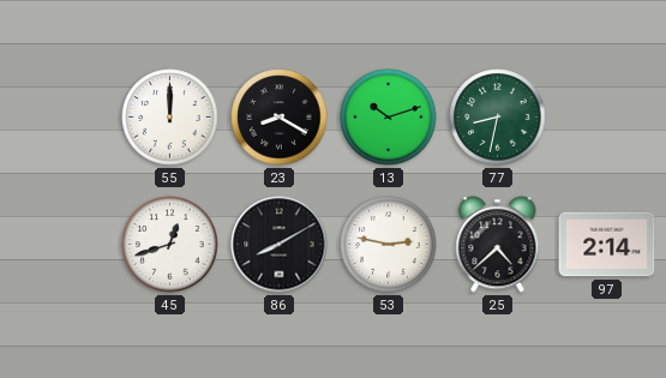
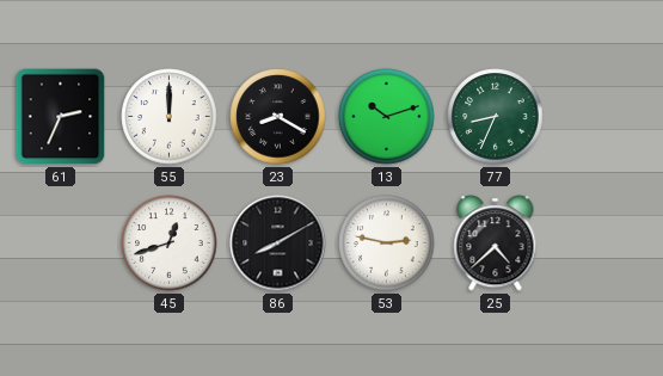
61: none -> 2:34 (61, 117)
77: 8:32 -> 8:34 (496, 117)
97: 2:14 -> none (607, 245)
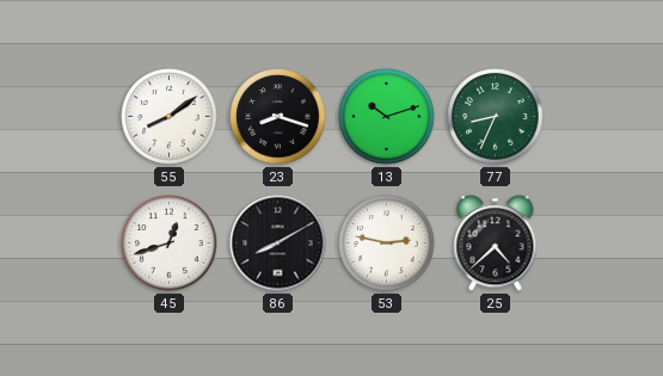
61: 2:34 -> none (61, 117)
55: 12:00 -> 8:09 (170, 117)
23: 8:20 -> 8:18 (278, 117)
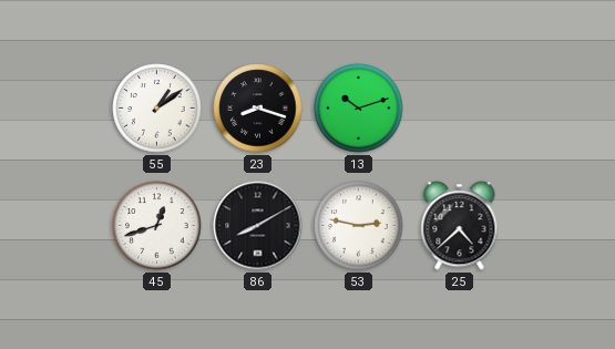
55: 8:09 -> 1:09 (157, 109)
77: 8:34 -> none (496, 117)
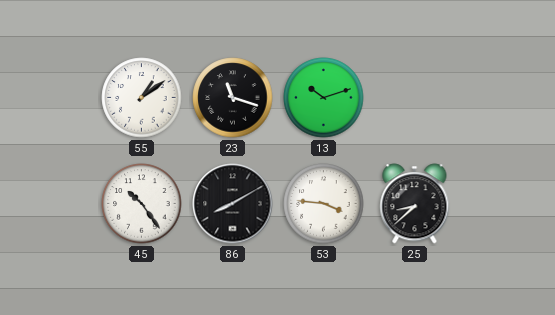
23: 8:18 -> 11:18 (233, 98)
45: 12:42 -> 10:24 (142, 204)
53: 2:47 -> 3:46 (324, 204)
25: 4:38 -> 8:38 (415, 204)
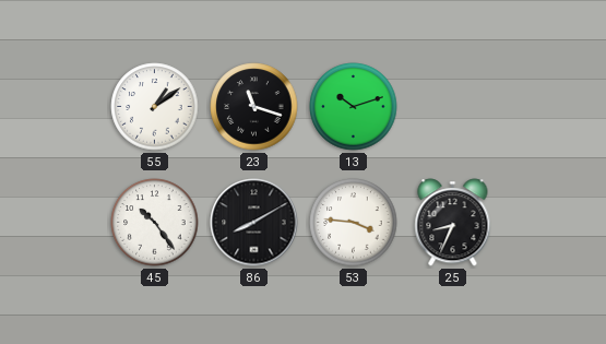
25: 8:38 -> 8:34 (453, 223)
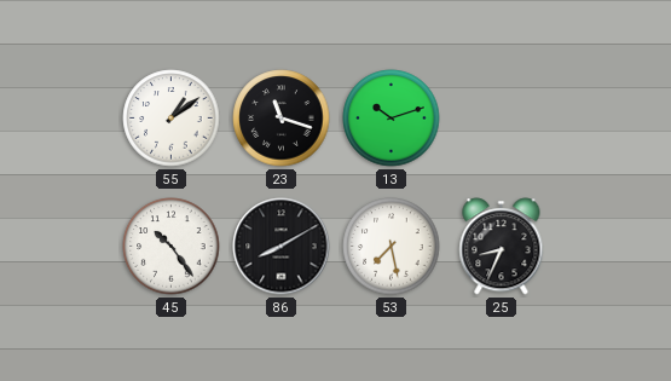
53: 3:46 -> 7:28 (392, 247)
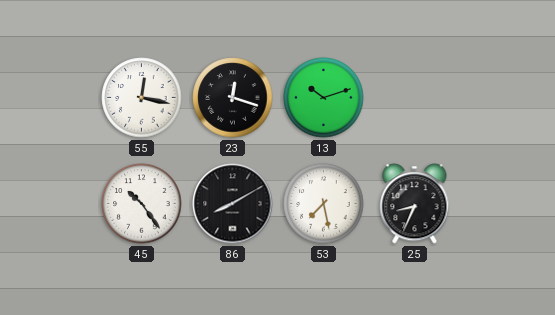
55: 1:09 -> 12:17 (142, 98)
23: 11:18 -> 12:18 (233, 98)
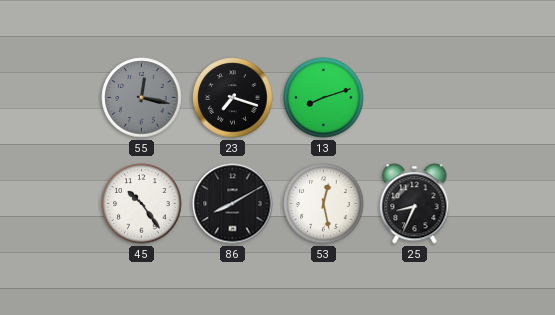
55 dial: white -> grey (142, 98)
23: 12:18 -> 7:18 (233, 98)
13: 10:12 -> 8:12 (324, 98)
53: 7:28 -> 12:28 (324, 204)
